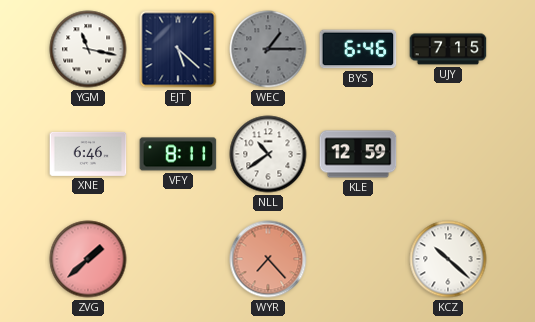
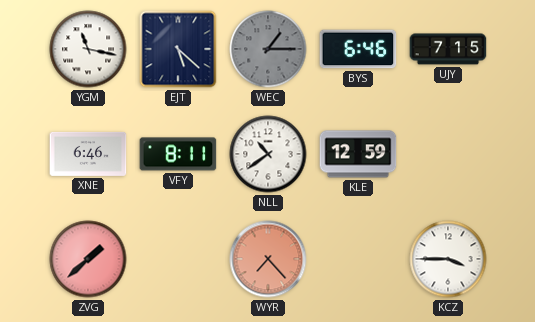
KCZ: 10:22 -> 3:45 (448, 259)
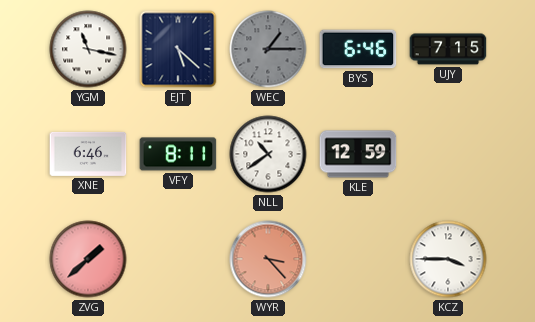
WYR: 7:23 -> 3:23 (268, 259)
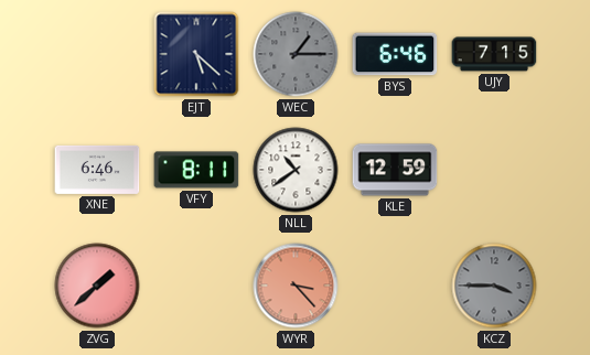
YGM: 11:17 -> none (88, 49)
KCZ dial: white -> grey (494, 286)
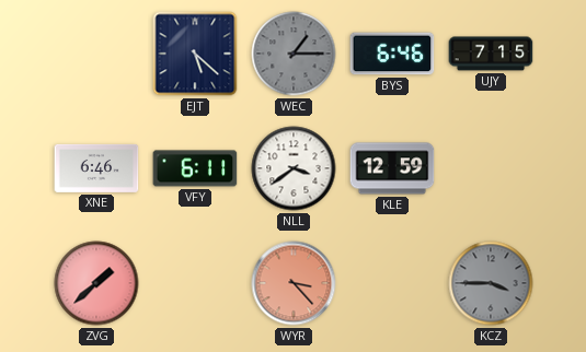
VFY: 8:11 -> 6:11 (195, 168)
NLL: 10:39 -> 3:39 (294, 168)
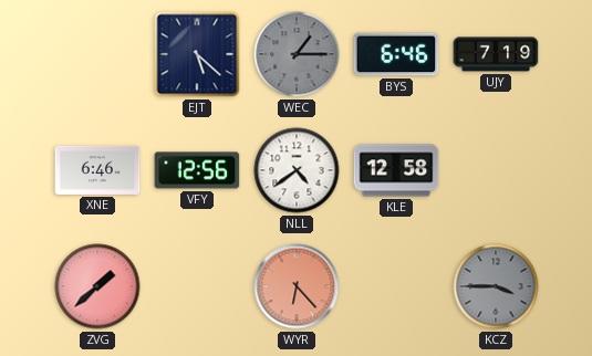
UJY: 7:15 -> 7:19 (496, 54)
VFY: 6:11 -> 12:56 (197, 170)
NLL: 3:39 -> 4:39 (297, 170)
KLE: 12:59 -> 12:58 (396, 170)
WYR: 3:23 -> 6:23 (297, 286)
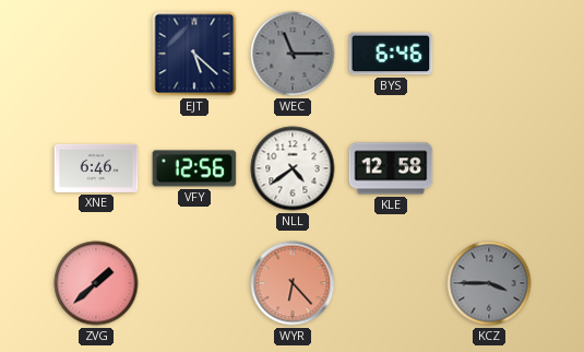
WEC: 1:15 -> 11:15 (293, 54)
UJY: 7:19 -> none (496, 54)
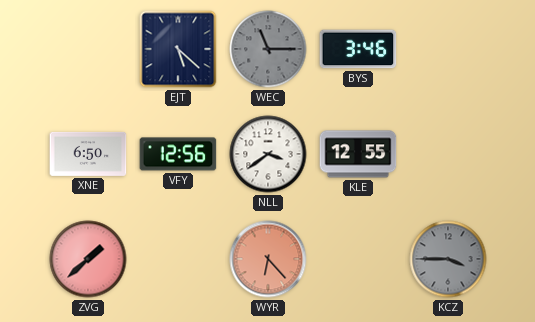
BYS: 6:46 -> 3:46 (358, 49)
XNE: 6:46 -> 6:50 (88, 154)
NLL: 4:39 -> 3:39 (268, 154)
KLE: 12:58 -> 12:55 (358, 154)
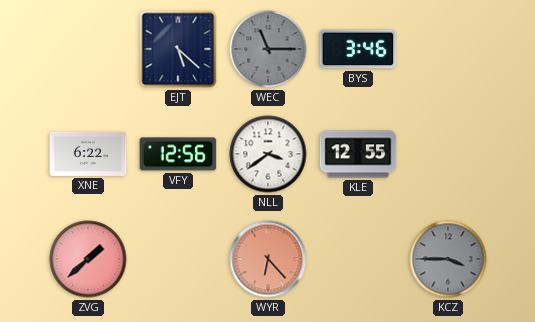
XNE: 6:50 -> 6:22 (88, 154)
